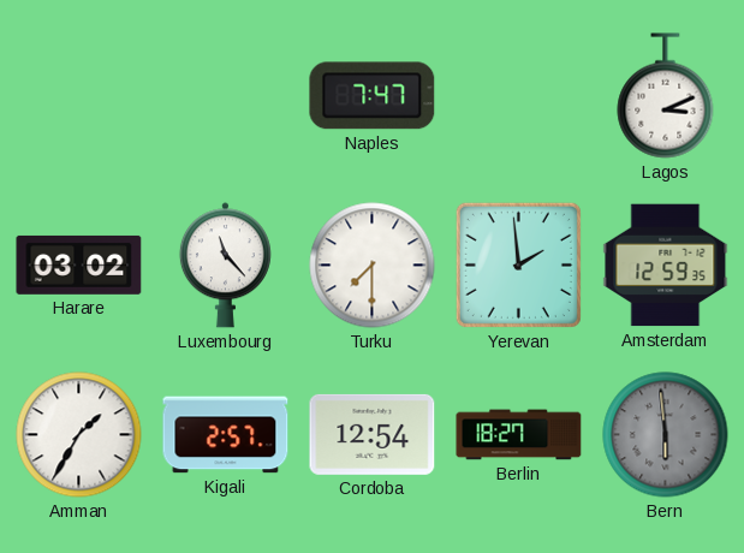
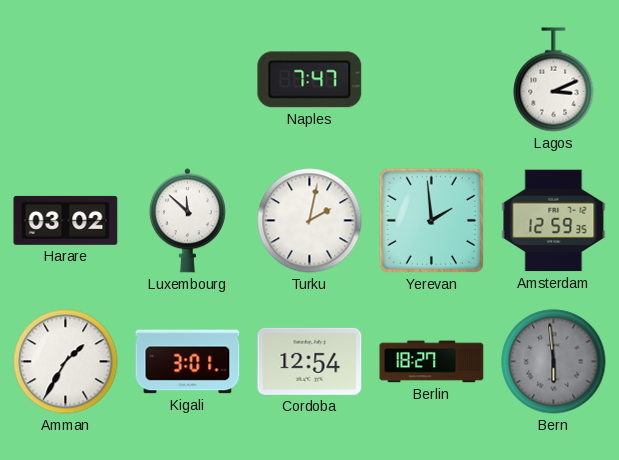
Luxembourg: 11:23 -> 11:52 (187, 221)
Turku: 7:30 -> 2:02 (310, 221)
Kigali: 2:57 -> 3:01 (188, 362)
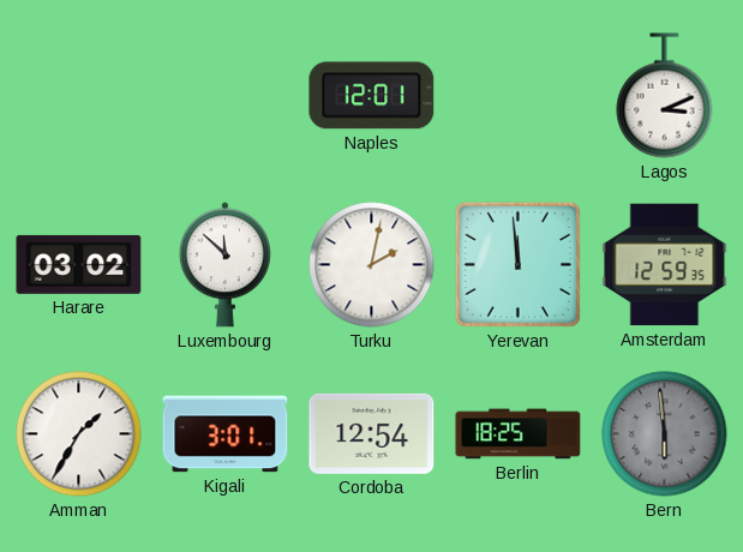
Naples: 7:47 -> 12:01 (372, 96)
Yerevan: 1:59 -> 11:59 (517, 264)
Berlin: 18:27 -> 18:25 (519, 434)
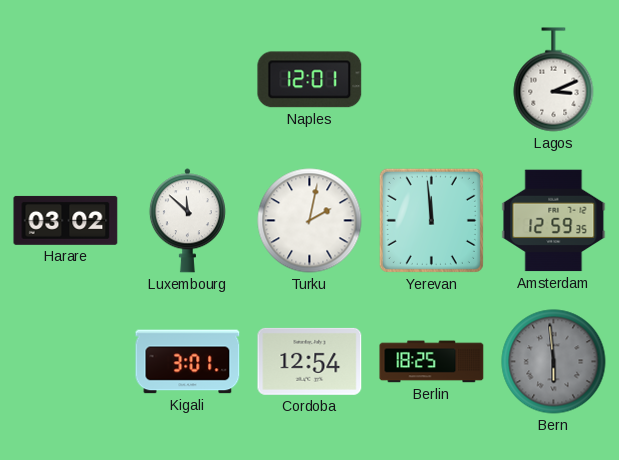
Amman: 1:35 -> none (79, 434)
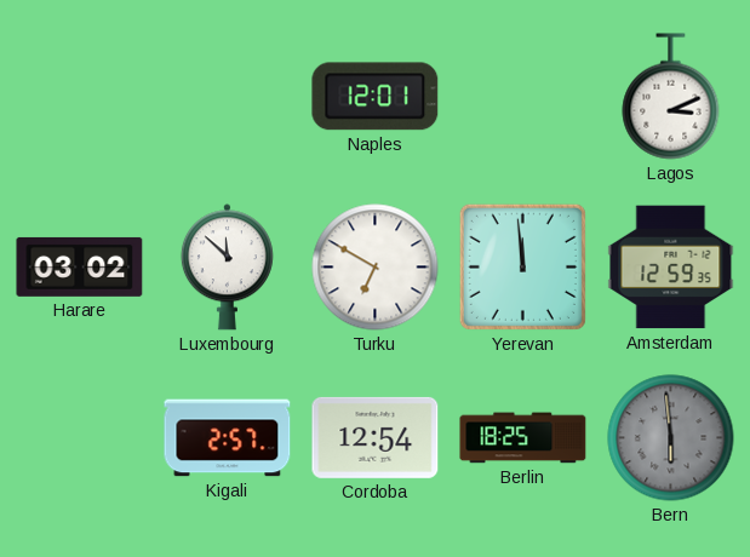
Turku: 2:02 -> 6:50 (376, 268)
Kigali: 3:01 -> 2:57 (228, 438)
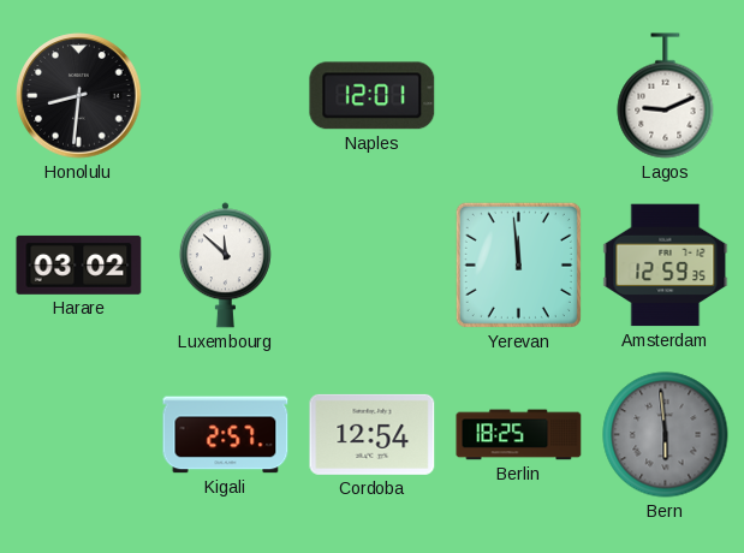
Honolulu: none -> 8:31 (79, 96)
Lagos: 3:11 -> 9:11 (666, 96)
Turku: 6:50 -> none (376, 268)
